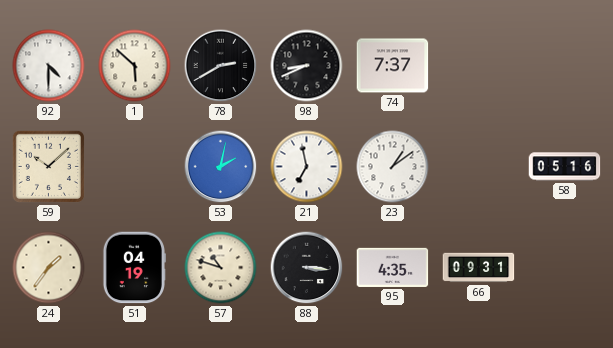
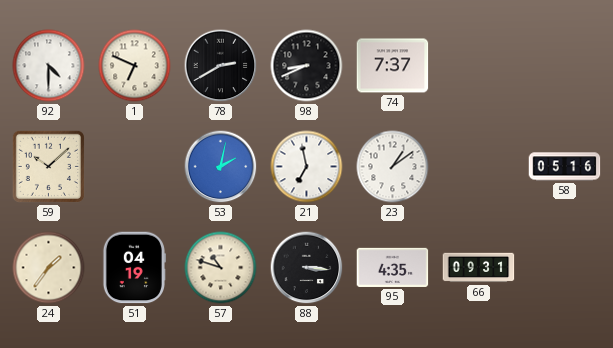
1: 5:52 -> 6:49 (135, 66)
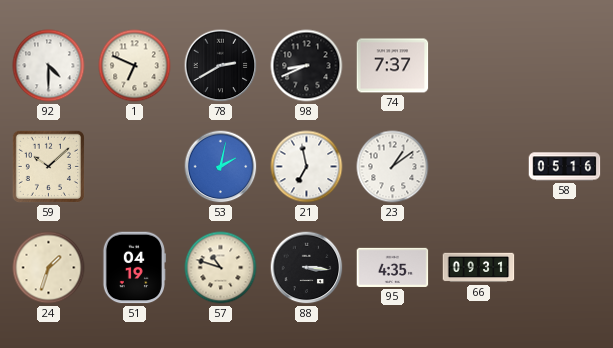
24: 1:36 -> 1:33 (49, 268)
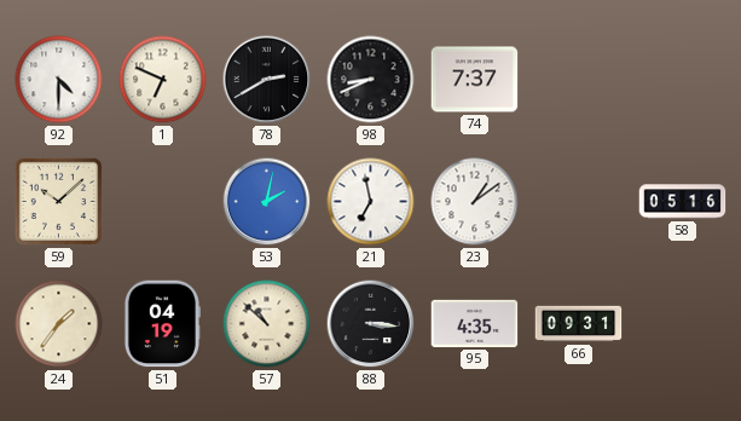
24: 1:33 -> 1:36 (59, 324)
57: 10:48 -> 10:52 (267, 324)
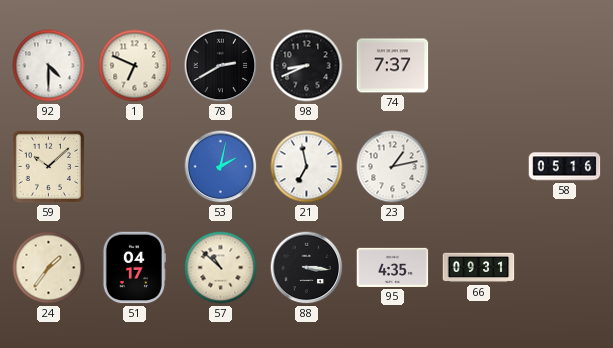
23: 1:09 -> 1:13 (393, 167)
51: 04:19 -> 04:17 (134, 268)
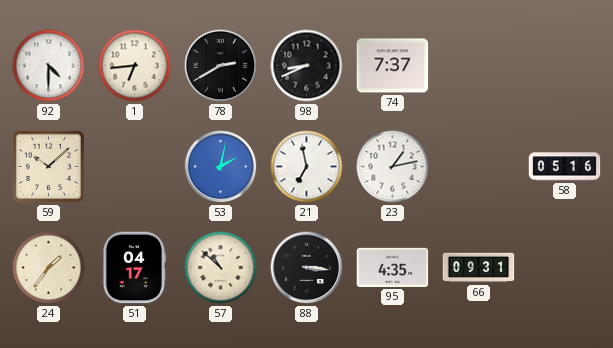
1: 6:49 -> 6:44 (135, 66)
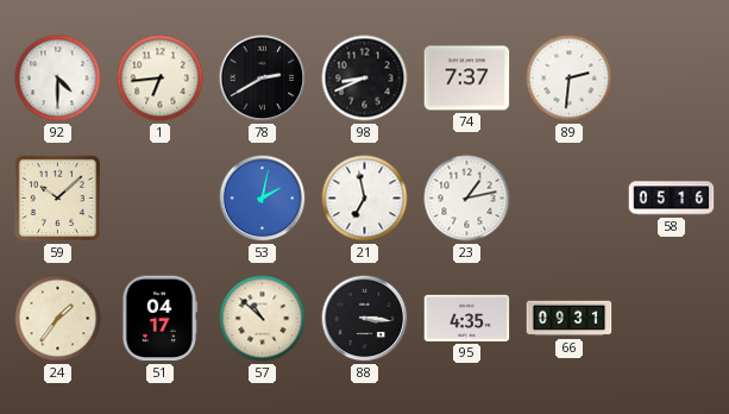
89: none -> 2:31 (570, 79)
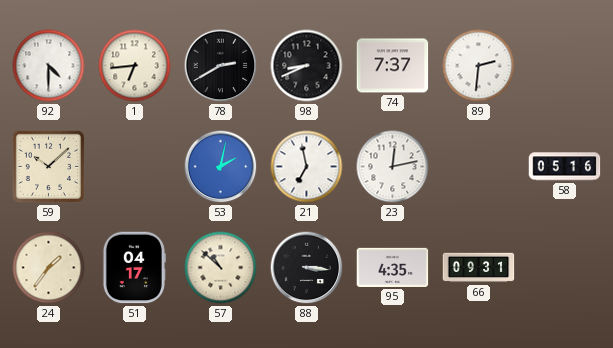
23: 1:13 -> 12:13 (393, 167)
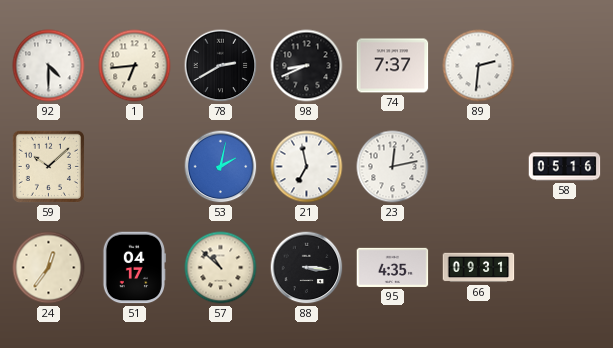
24: 1:36 -> 12:36 (49, 268)
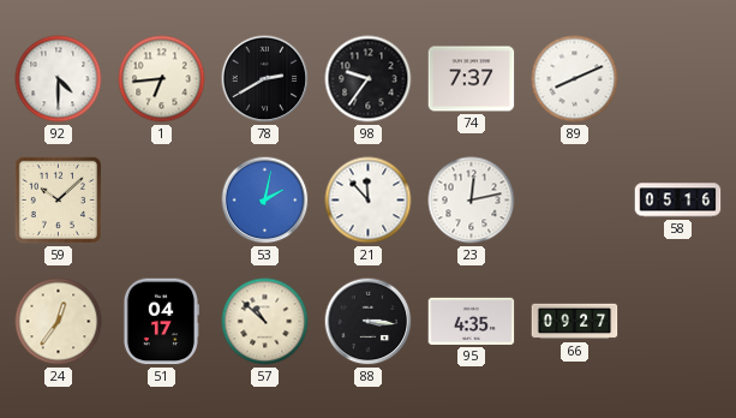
98: 8:41 -> 9:36 (369, 79)
89: 2:31 -> 8:11 (575, 79)
21: 6:58 -> 11:53 (369, 201)
66: 09:31 -> 09:27 (575, 322)
